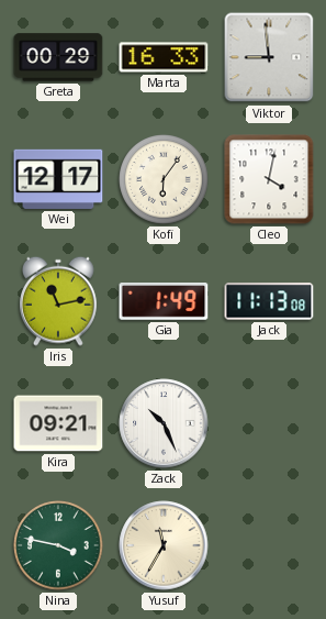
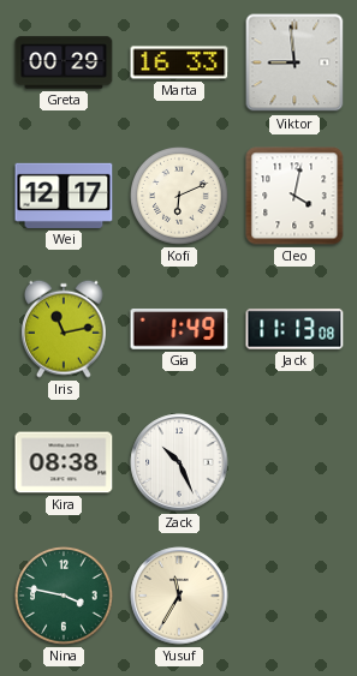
Kofi: 6:06 -> 6:11 (179, 196)
Kira: 09:21 -> 08:38 (64, 462)
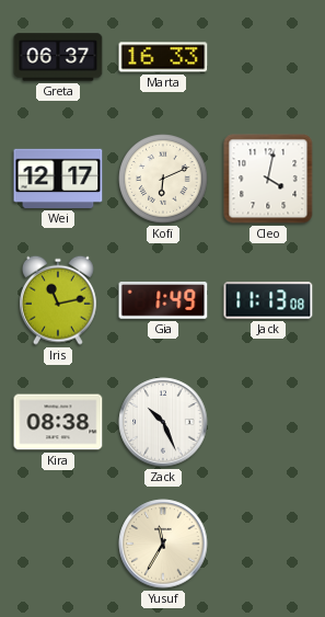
Greta: 00:29 -> 06:37 (58, 57)
Viktor: 8:59 -> none (294, 62)
Nina: 3:47 -> none (64, 596)
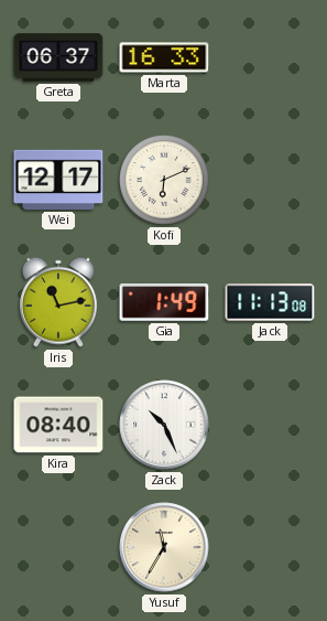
Cleo: 4:02 -> none (268, 179)
Kira: 08:38 -> 08:40 (58, 425)
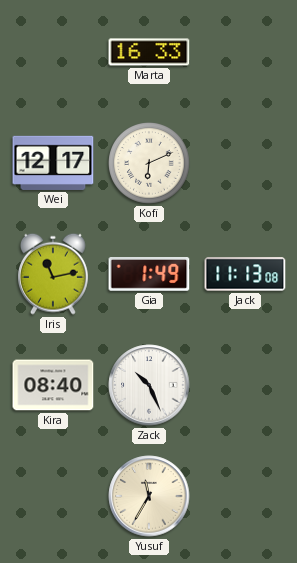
Greta: 06:37 -> none (58, 57)
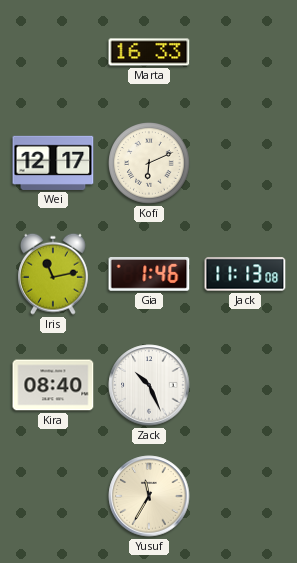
Gia: 1:49 -> 1:46 (149, 275)
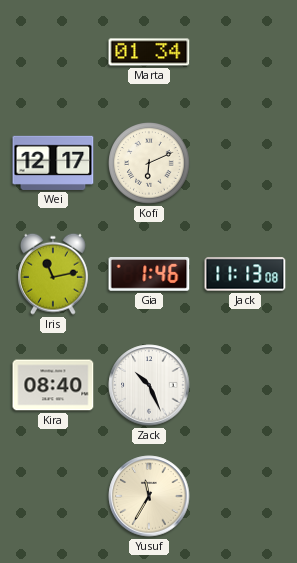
Marta: 16:33 -> 01:34 (149, 52)
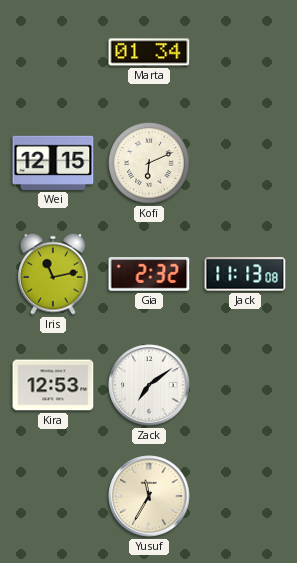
Wei: 12:17 -> 12:15 (53, 163)
Gia: 1:46 -> 2:32 (149, 275)
Kira: 08:40 -> 12:53 (53, 385)
Zack: 10:26 -> 7:09 (149, 385)
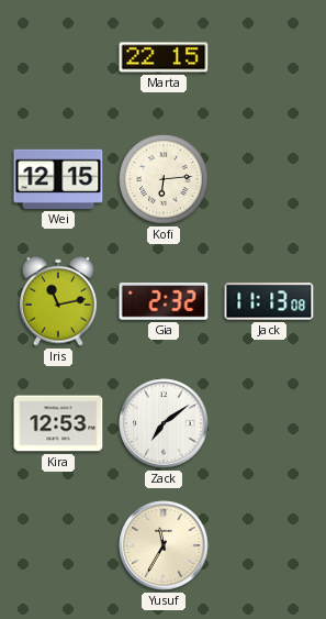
Marta: 01:34 -> 22:15 (164, 57)
Kofi: 6:11 -> 6:14 (164, 179)
